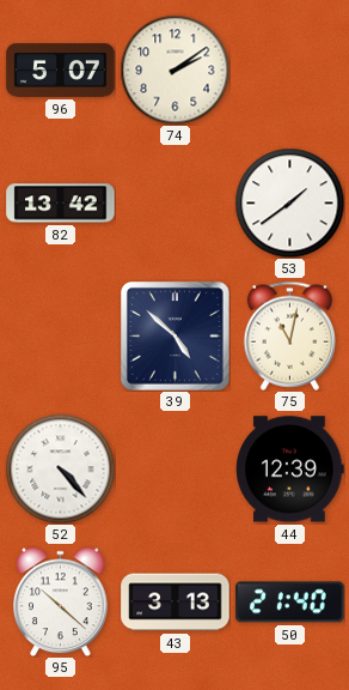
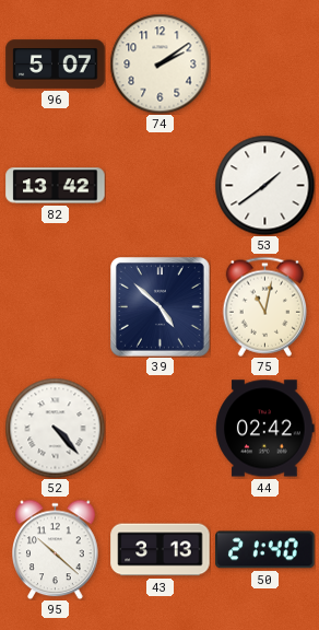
44: 12:39 -> 02:42 (265, 429)
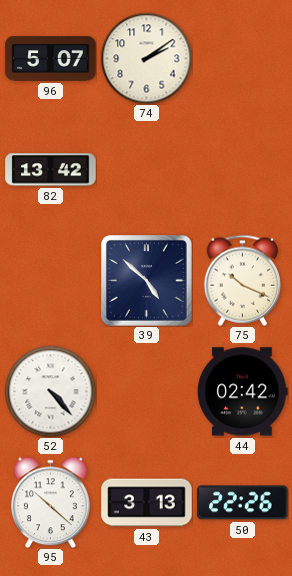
53: 1:39 -> none (264, 185)
75: 11:02 -> 10:19 (243, 280)
50: 21:40 -> 22:26 (243, 503)
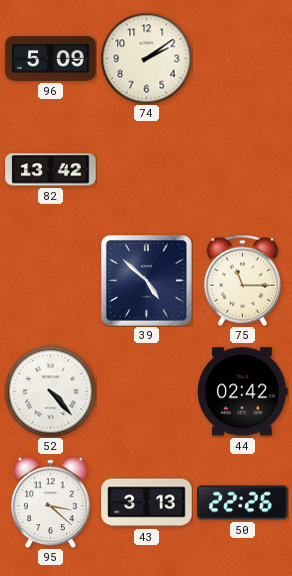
96: 5:07 -> 5:09 (51, 59)
75: 10:19 -> 11:15 (243, 280)
95: 10:22 -> 3:22 (51, 502)
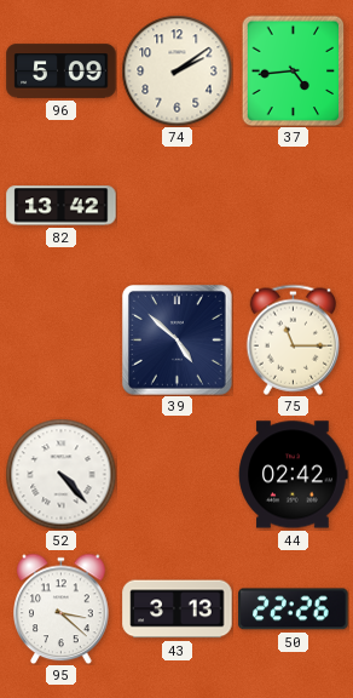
37: none -> 4:44 (294, 70)
